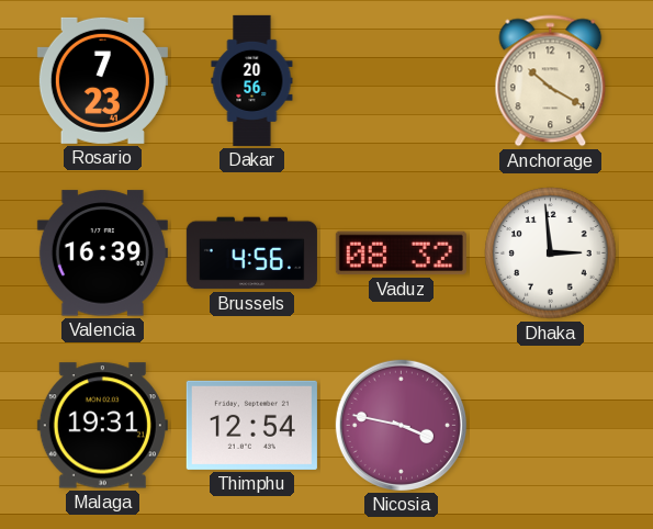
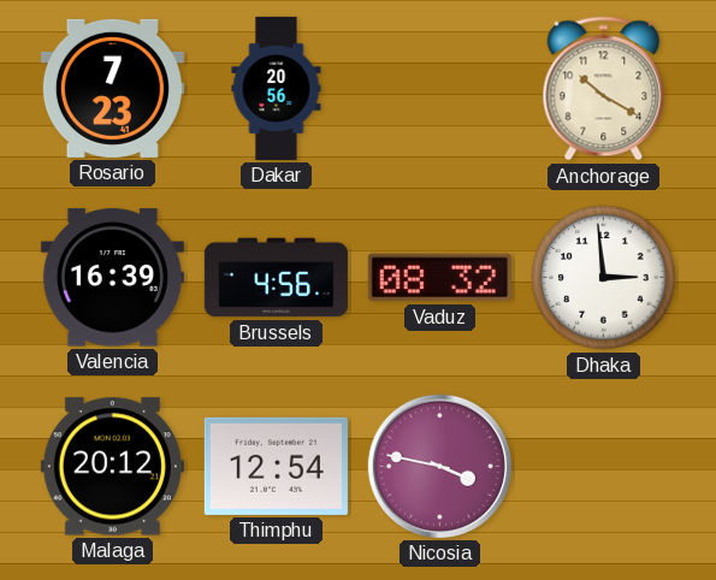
Malaga: 19:31 -> 20:12 (112, 467)
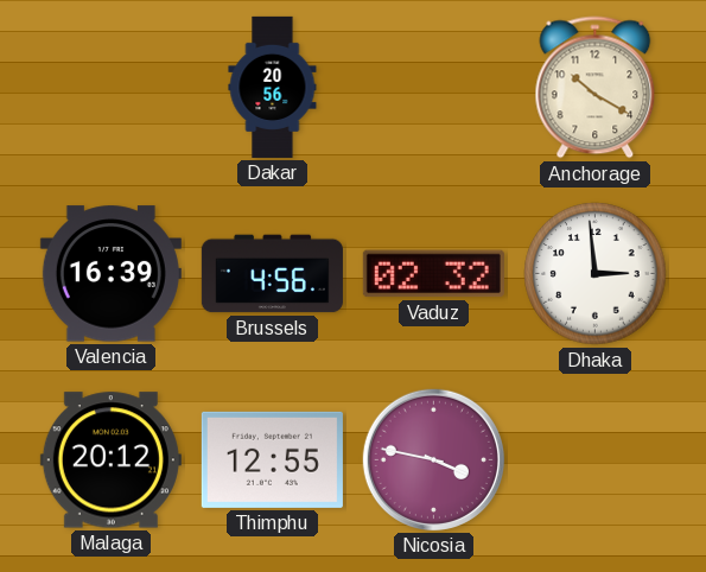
Rosario: 7:23 -> none (112, 88)
Vaduz: 08:32 -> 02:32 (433, 274)
Thimphu: 12:54 -> 12:55 (272, 459)
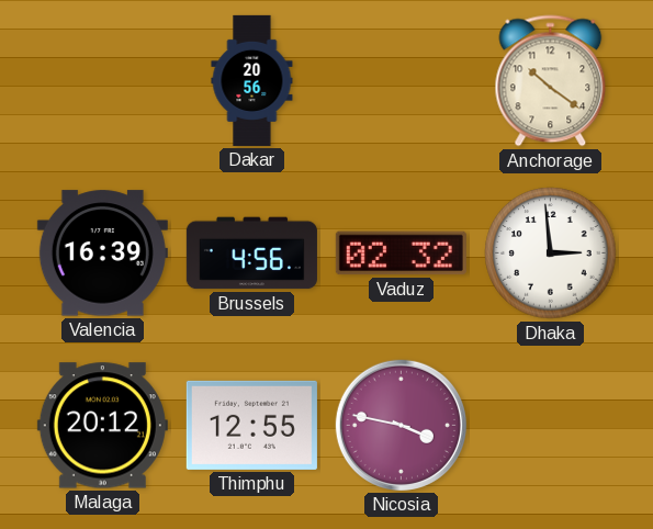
Anchorage: 10:20 -> 10:21 (551, 81)
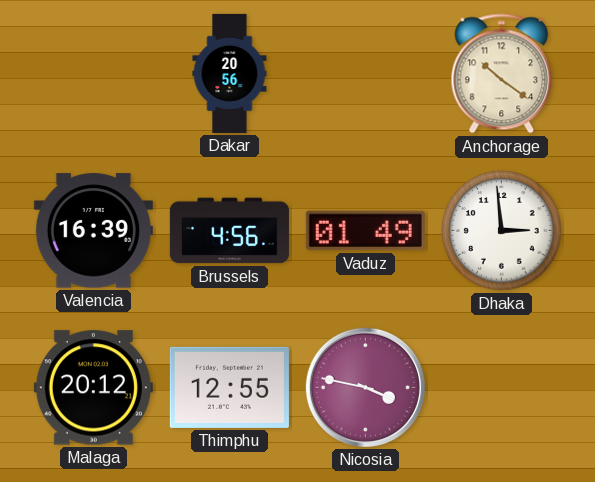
Vaduz: 02:32 -> 01:49 (365, 231)
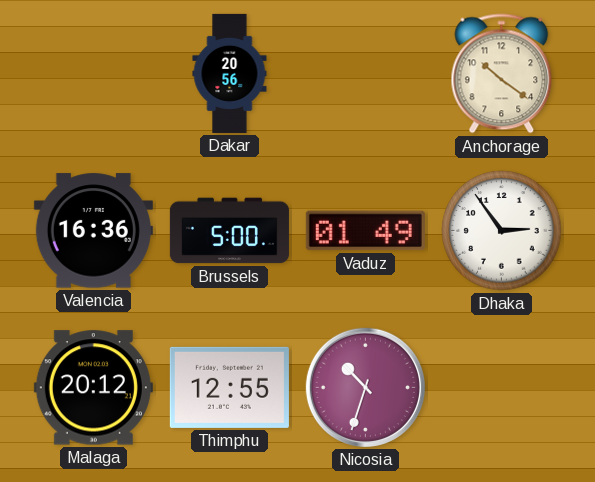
Valencia: 16:39 -> 16:36 (93, 231)
Brussels: 4:56 -> 5:00 (229, 231)
Dhaka: 2:59 -> 2:54 (502, 231)
Nicosia: 3:47 -> 10:33 (365, 387)
